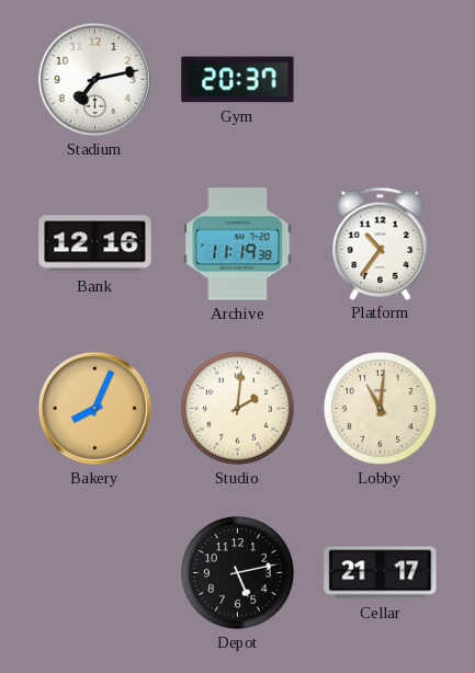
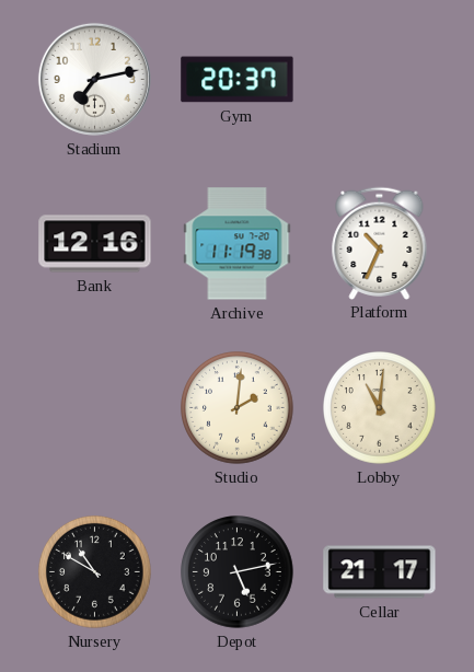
Platform: 10:36 -> 10:34 (380, 243)
Bakery: 8:04 -> none (94, 408)
Nursery: none -> 10:50 (95, 572)
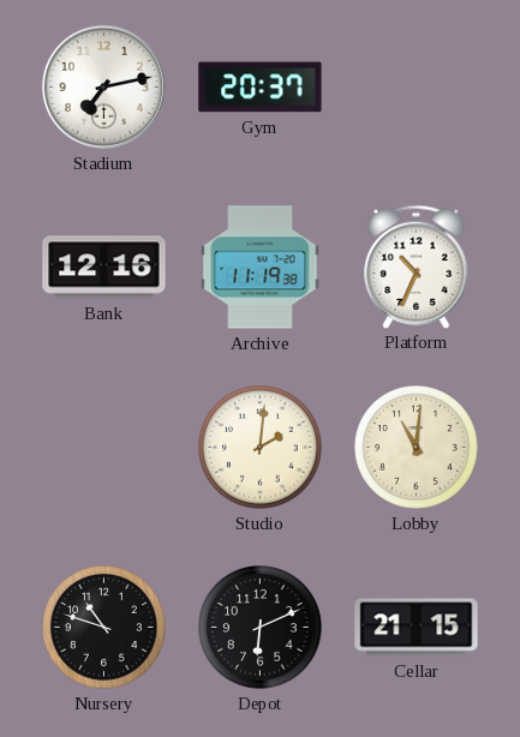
Nursery: 10:50 -> 10:48 (104, 628)
Depot: 5:13 -> 6:11 (261, 628)
Cellar: 21:17 -> 21:15 (417, 628)
